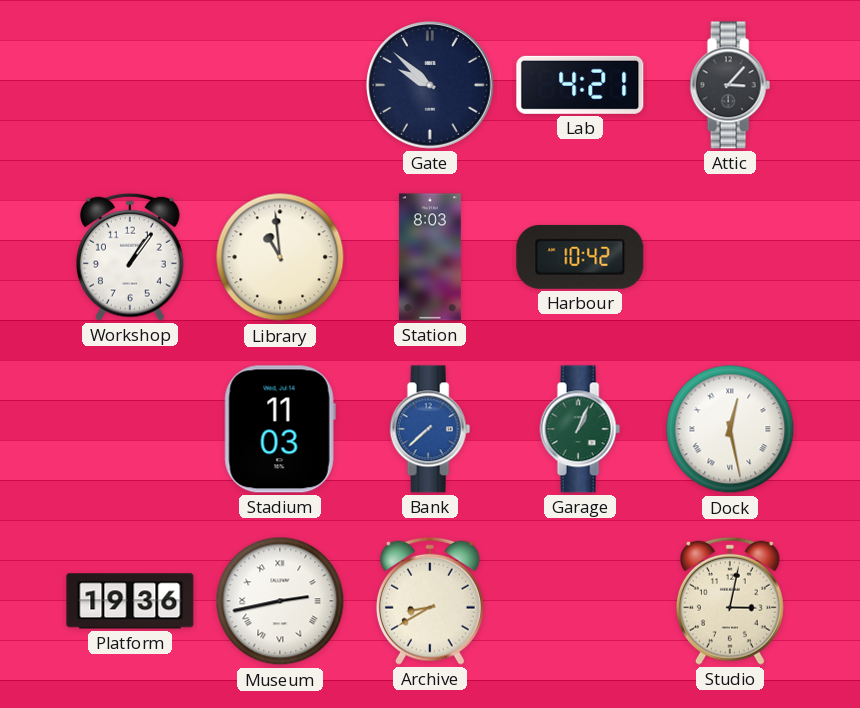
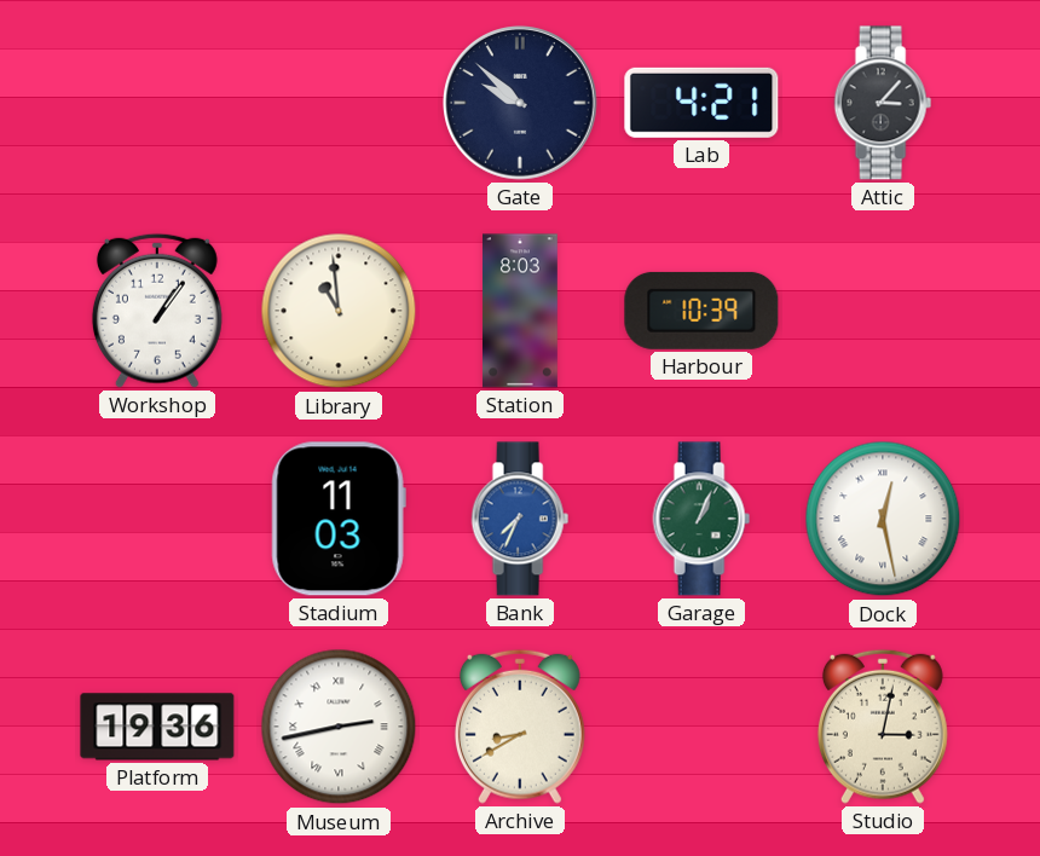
Harbour: 10:42 -> 10:39 (701, 311)
Bank: 7:38 -> 7:34 (520, 519)
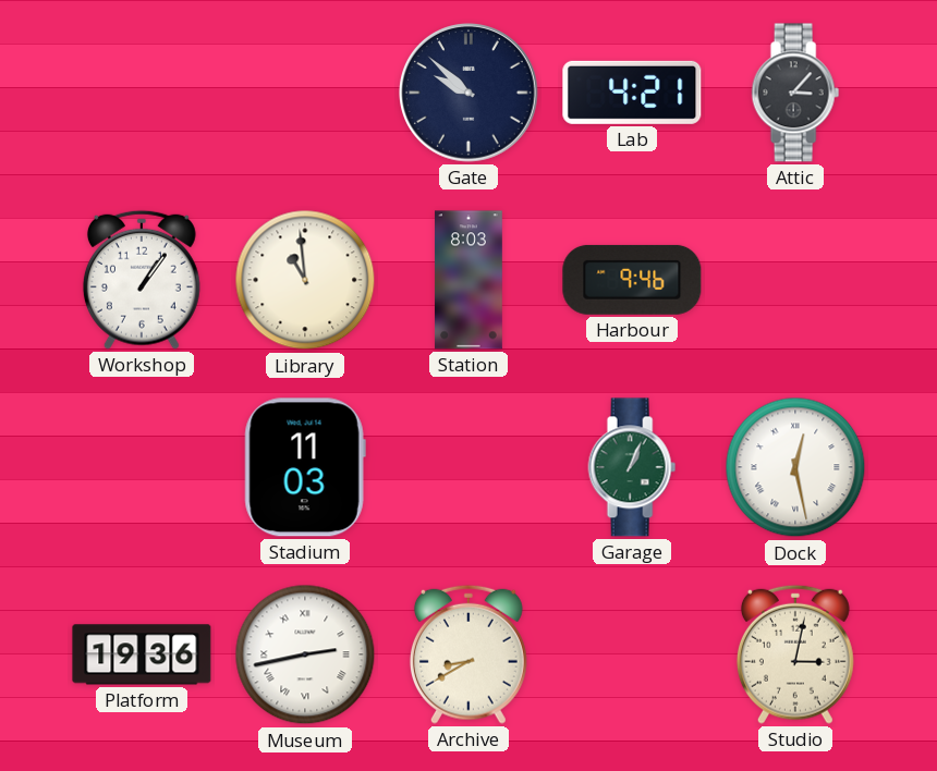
Harbour: 10:39 -> 9:46 (632, 280)
Bank: 7:34 -> none (520, 519)
